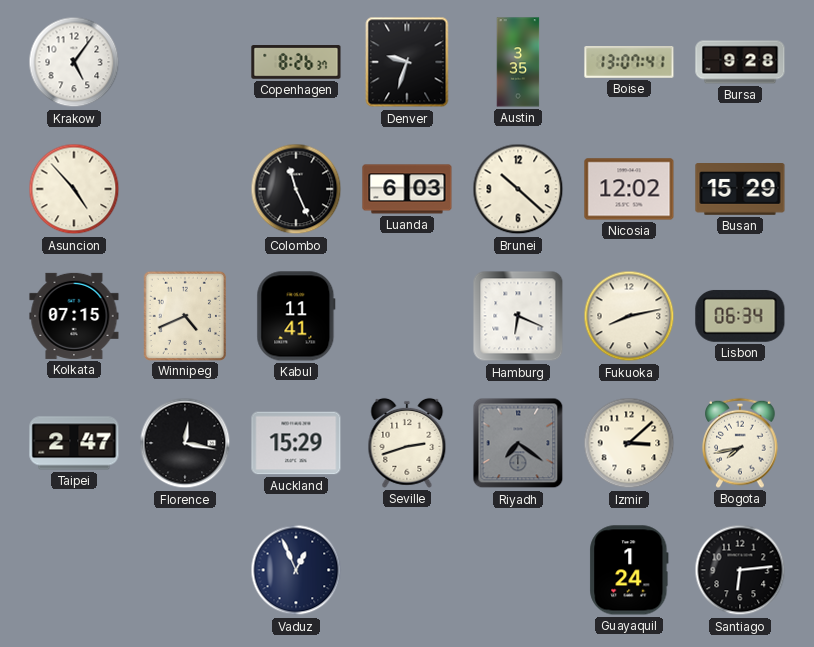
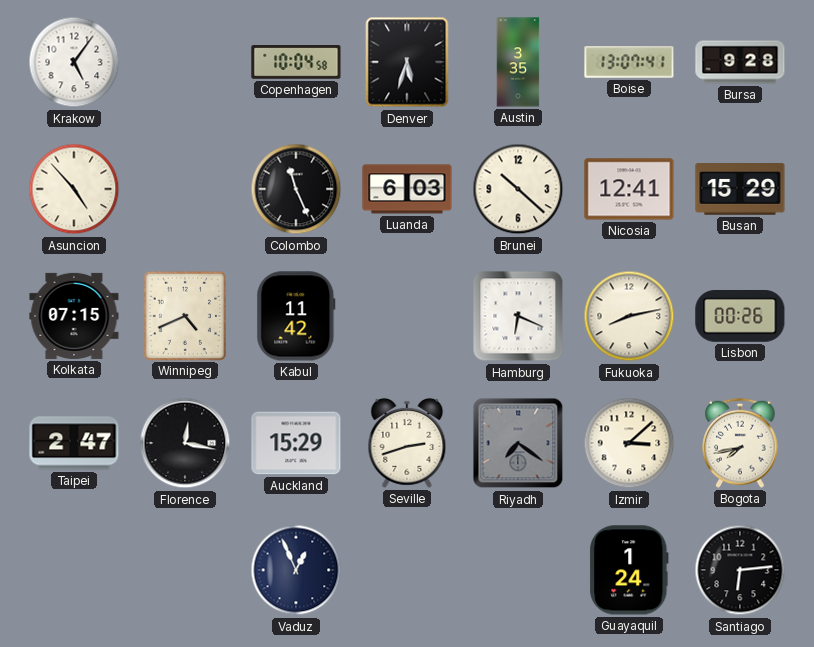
Copenhagen: 8:26 -> 10:04 (296, 62)
Denver: 9:33 -> 5:33 (407, 62)
Nicosia: 12:02 -> 12:41 (629, 189)
Kabul: 11:41 -> 11:42 (296, 316)
Lisbon: 06:34 -> 00:26 (740, 316)
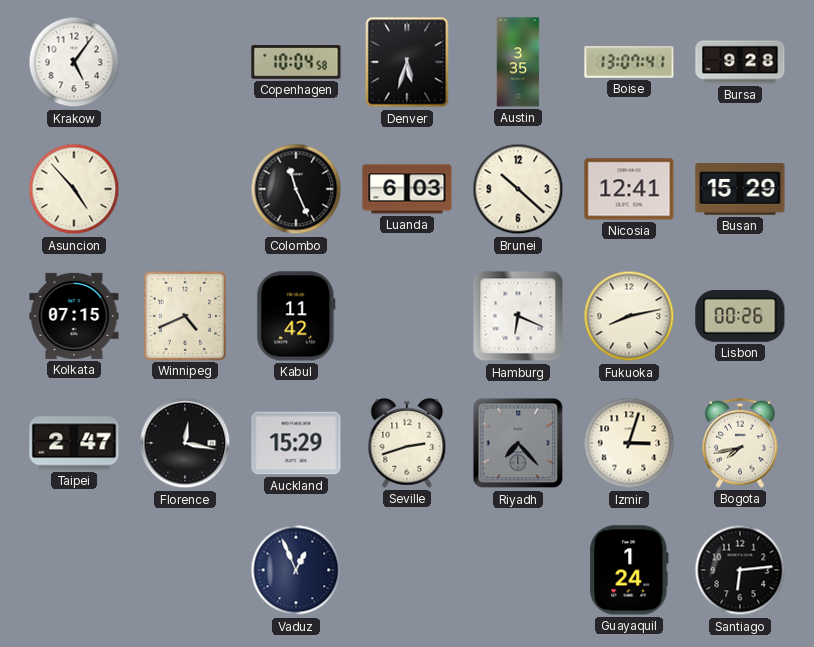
Riyadh: 7:21 -> 7:23 (518, 443)
Izmir: 3:08 -> 3:03 (629, 443)
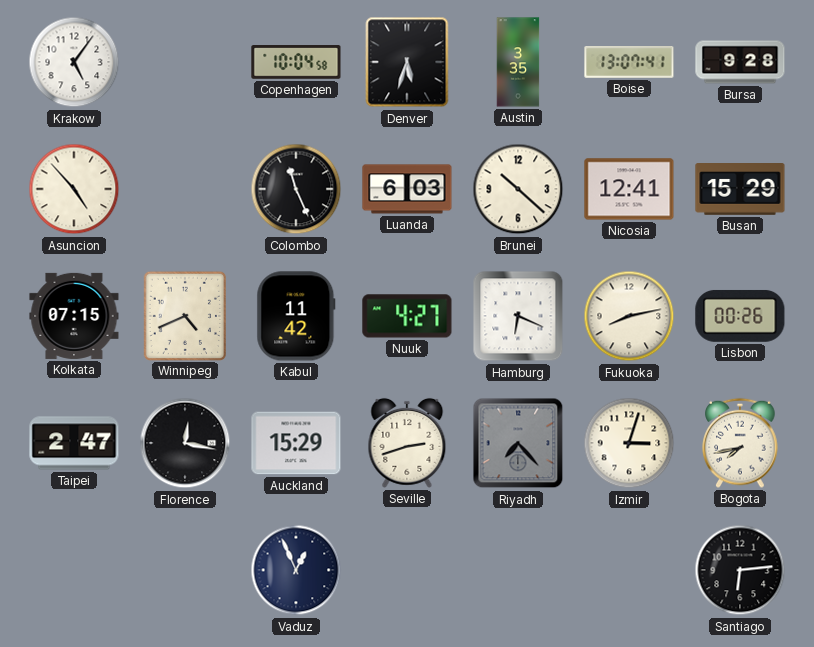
Nuuk: none -> 4:27 (407, 316)
Guayaquil: 1:24 -> none (629, 570)
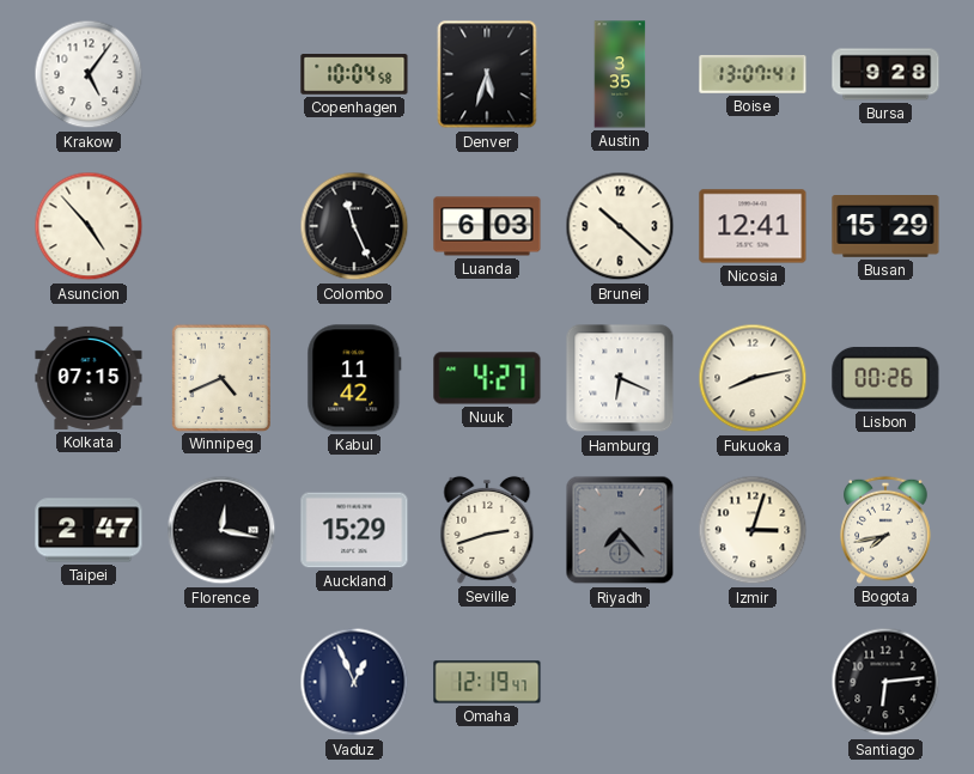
Omaha: none -> 12:19 (487, 682)
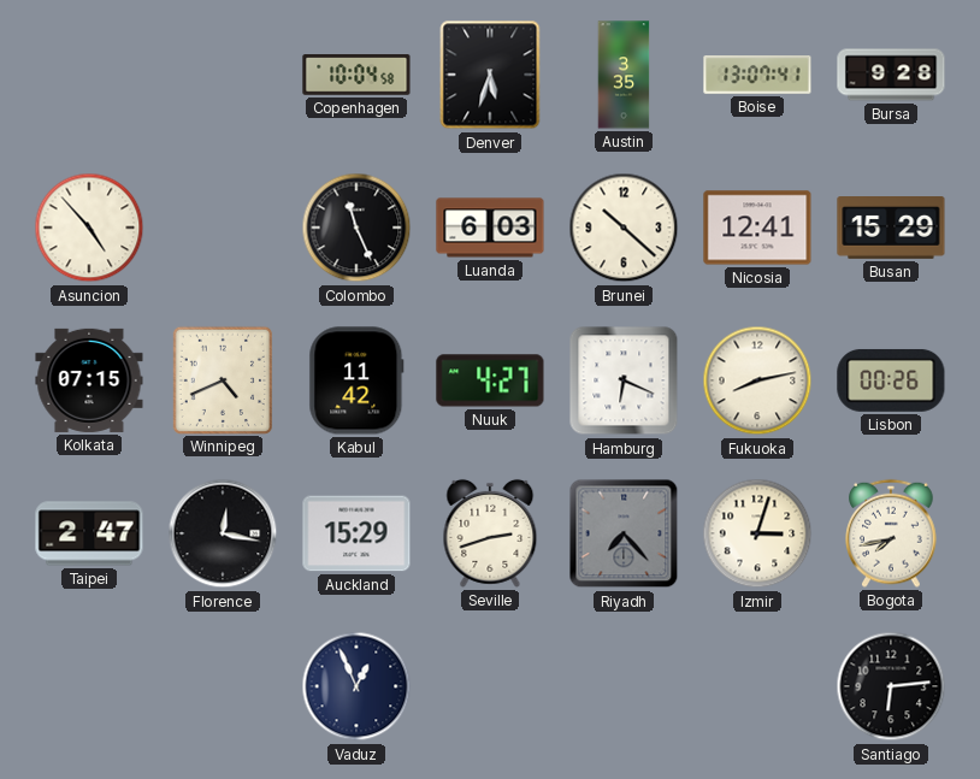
Krakow: 5:06 -> none (89, 74)
Omaha: 12:19 -> none (487, 682)
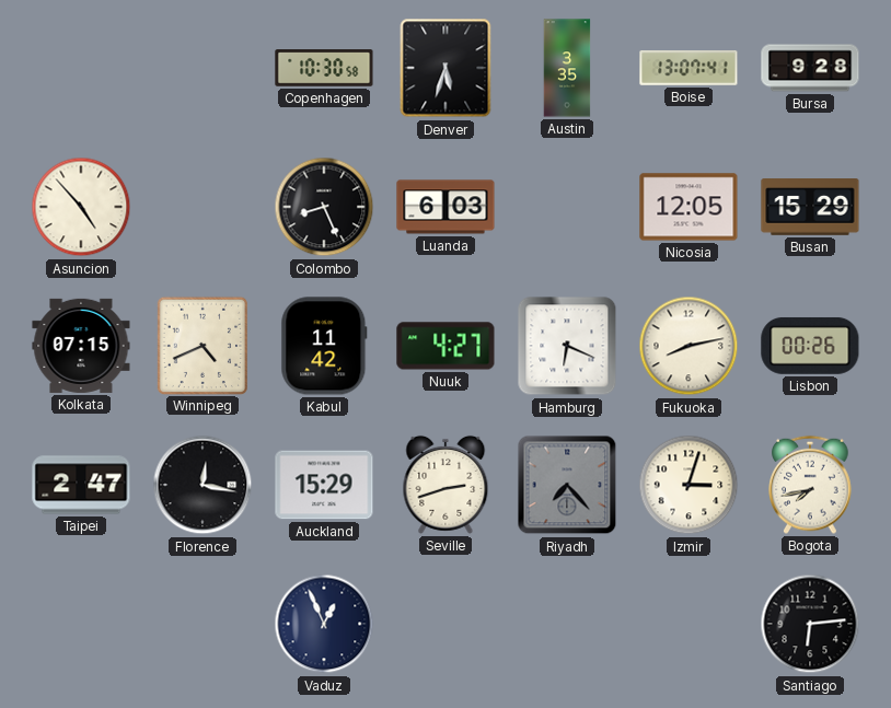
Copenhagen: 10:04 -> 10:30 (324, 68)
Colombo: 11:26 -> 8:26 (324, 207)
Brunei: 10:22 -> none (624, 228)
Nicosia: 12:41 -> 12:05 (688, 207)
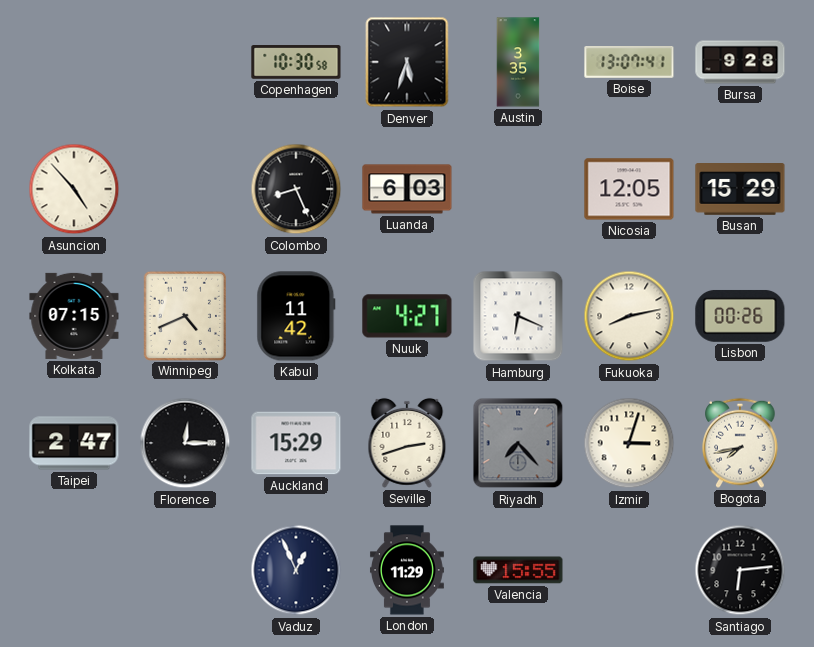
Florence: 12:17 -> 12:15 (185, 443)
London: none -> 11:29 (407, 570)
Valencia: none -> 15:55 (518, 570)
